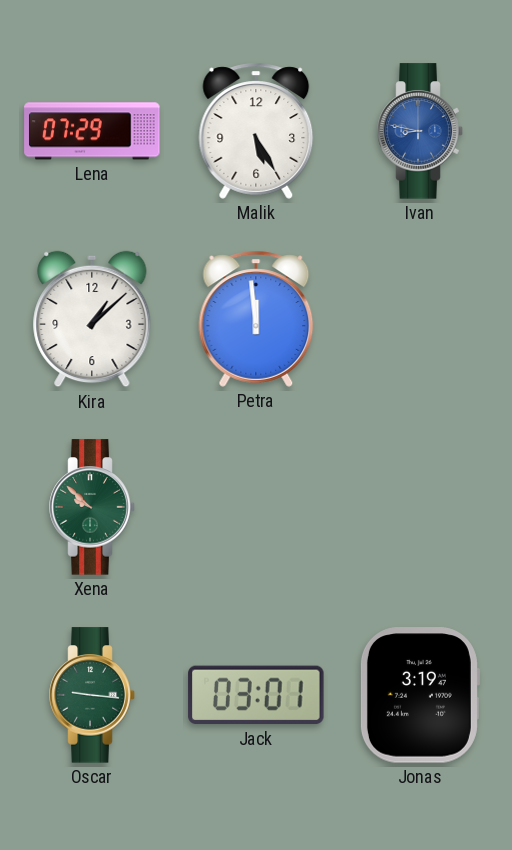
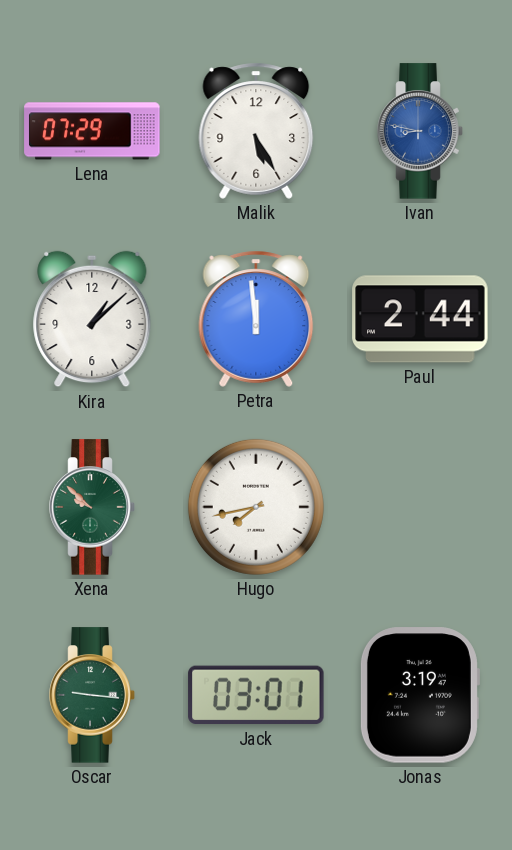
Paul: none -> 2:44 (420, 319)
Hugo: none -> 7:43 (256, 507)
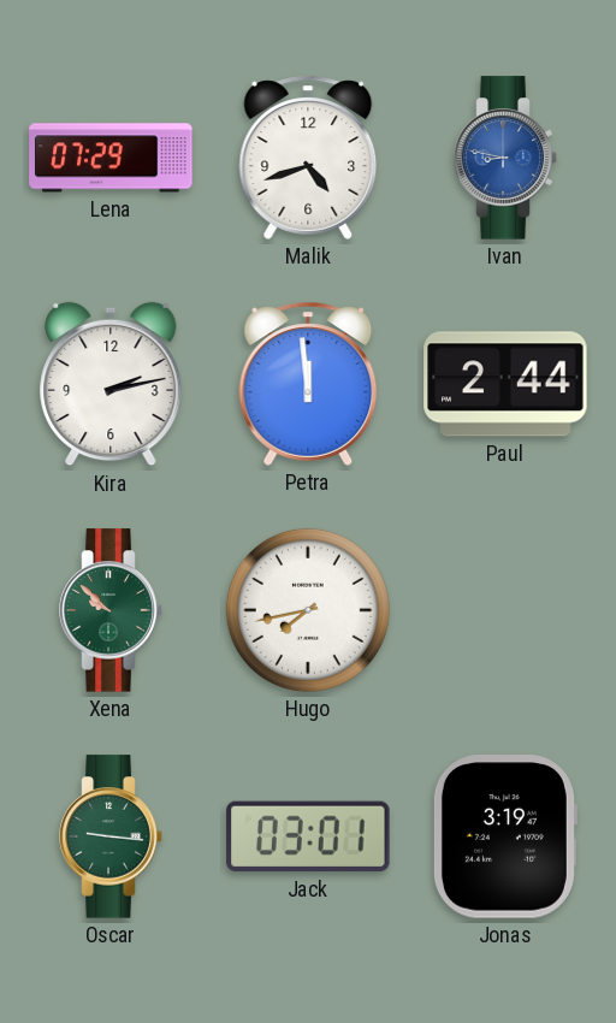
Malik: 5:25 -> 4:42 (308, 158)
Kira: 1:08 -> 2:13 (111, 384)
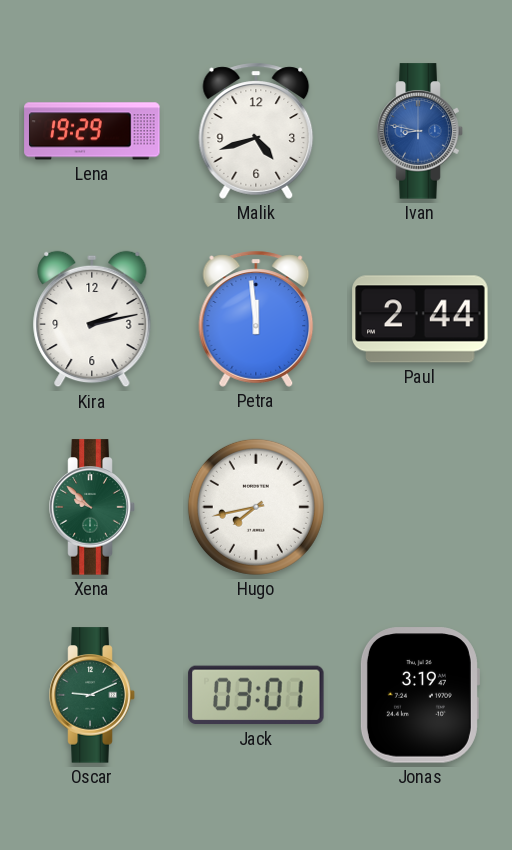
Lena: 07:29 -> 19:29 (92, 131)
Oscar: 9:16 -> 9:11 (92, 695)
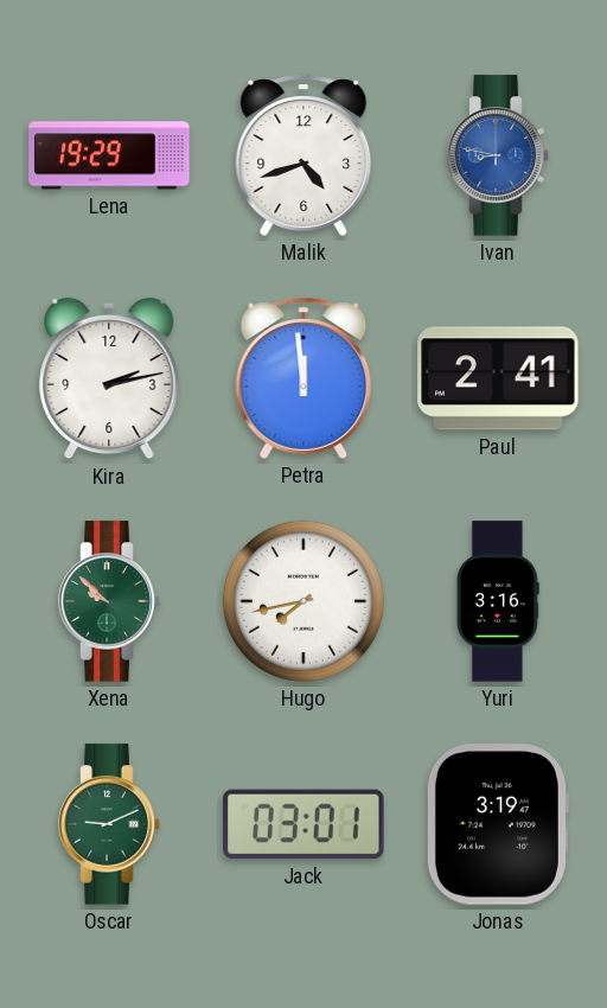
Paul: 2:44 -> 2:41 (498, 378)
Yuri: none -> 3:16 (498, 601)
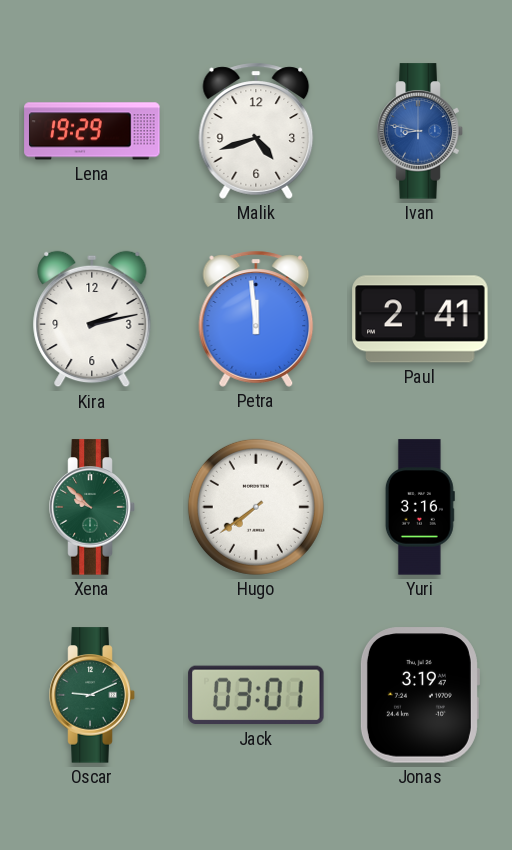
Hugo: 7:43 -> 7:39 (256, 507)
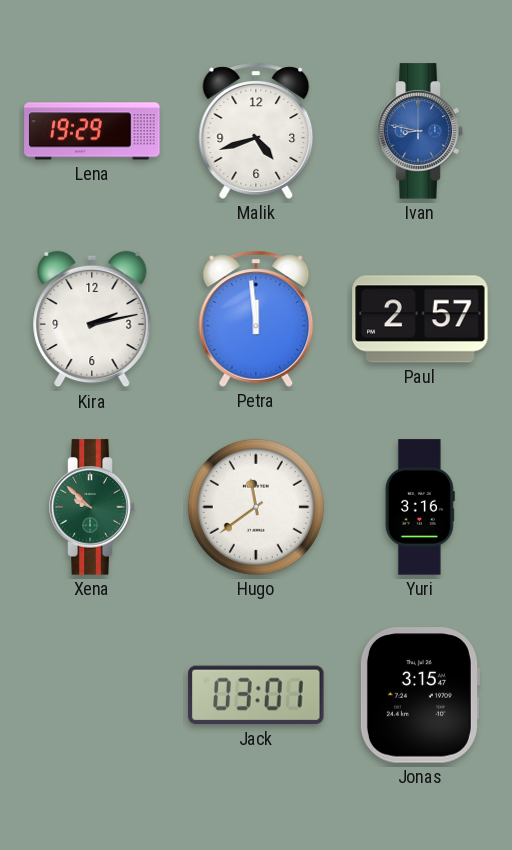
Paul: 2:41 -> 2:57 (420, 319)
Hugo: 7:39 -> 11:39 (256, 507)
Oscar: 9:11 -> none (92, 695)
Jonas: 3:19 -> 3:15 (419, 695)
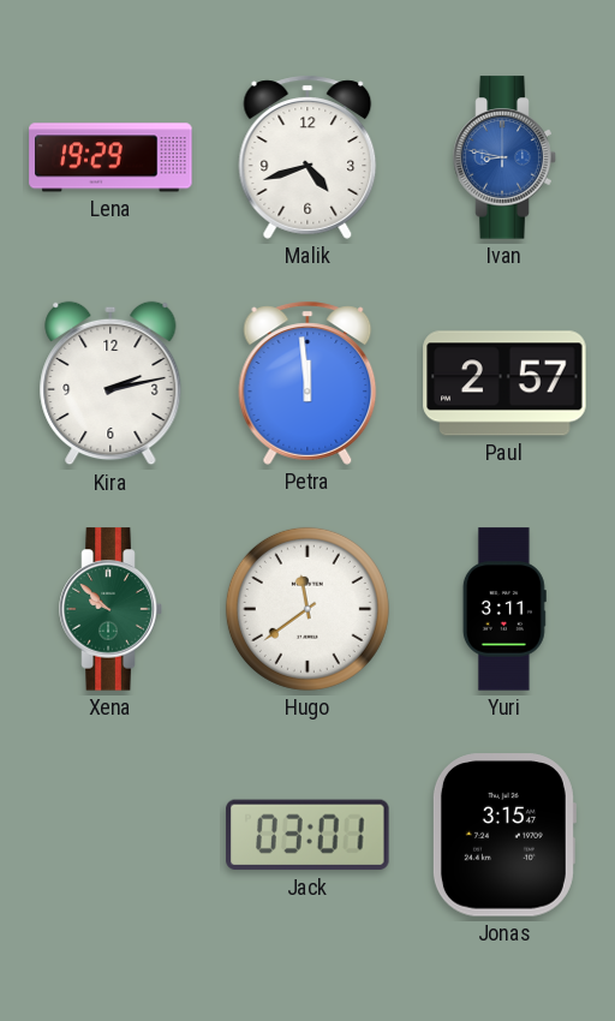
Yuri: 3:16 -> 3:11 (504, 609)
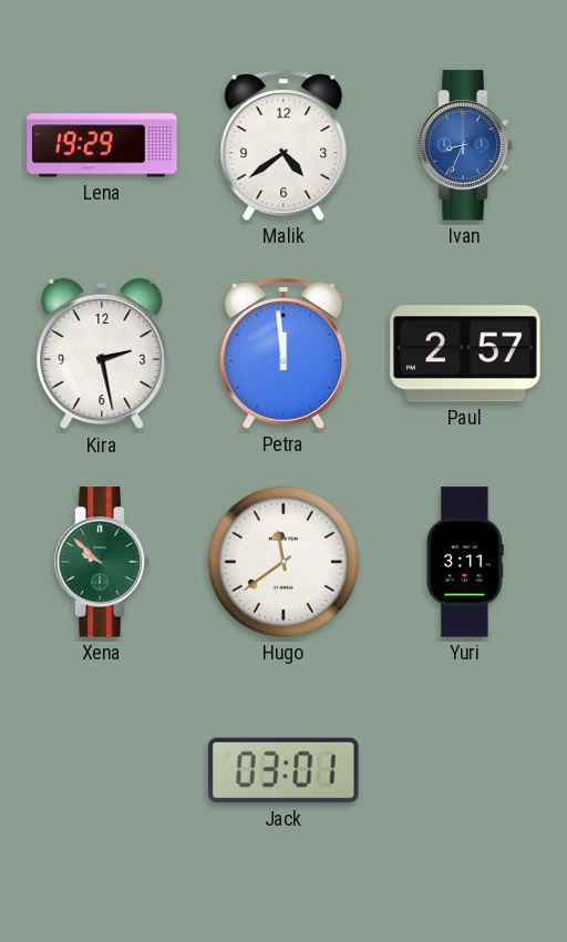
Malik: 4:42 -> 4:39 (283, 145)
Ivan: 8:47 -> 8:34 (465, 145)
Kira: 2:13 -> 2:28 (102, 354)
Jonas: 3:15 -> none (503, 835)
